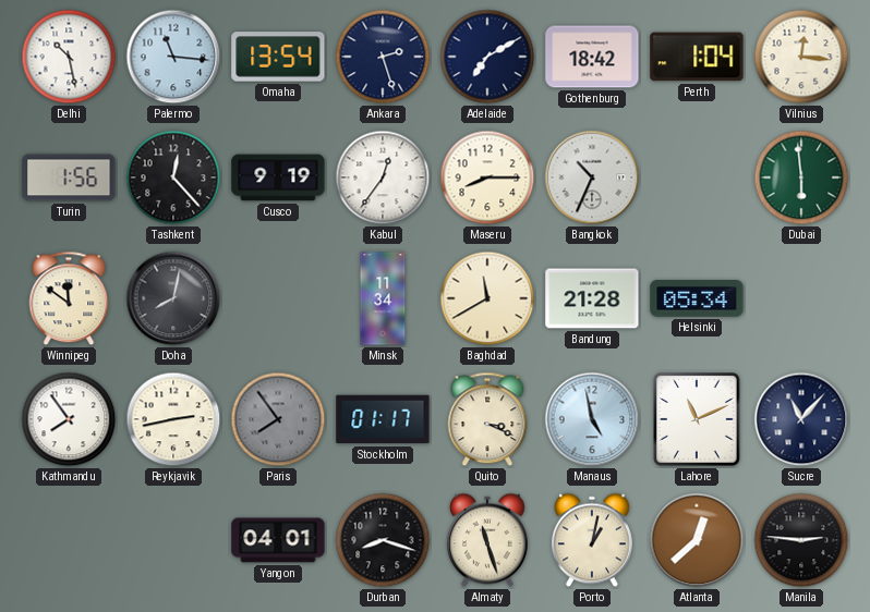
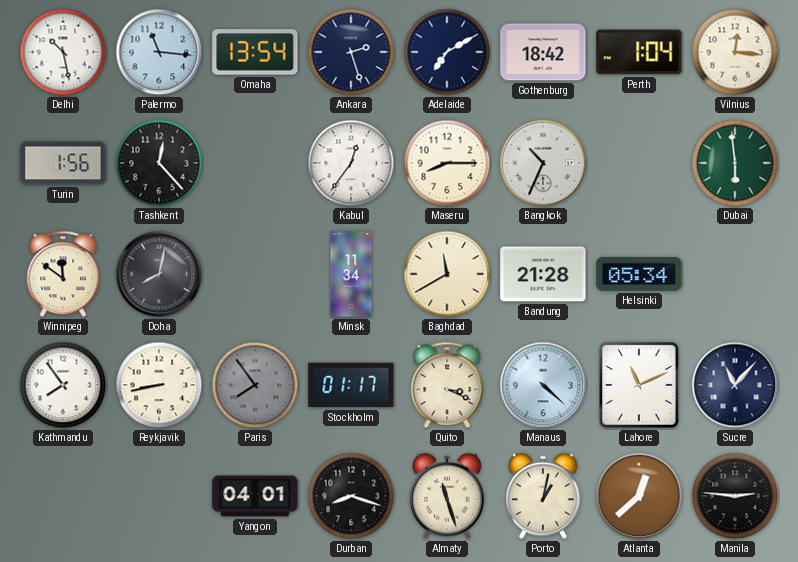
Cusco: 9:19 -> none (278, 178)
Reykjavik: 2:43 -> 8:43 (159, 385)
Manaus: 4:58 -> 4:22 (543, 385)
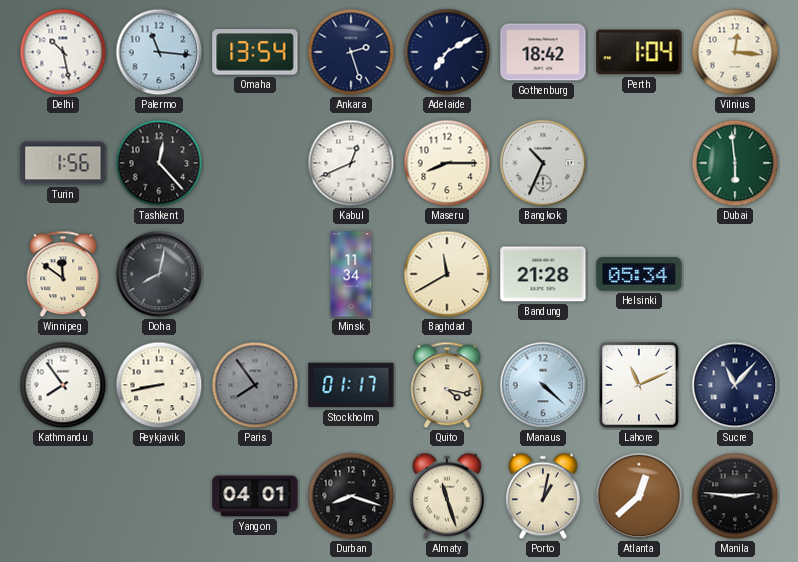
Kabul: 12:36 -> 12:41 (351, 163)
Quito: 3:19 -> 4:17 (447, 385)
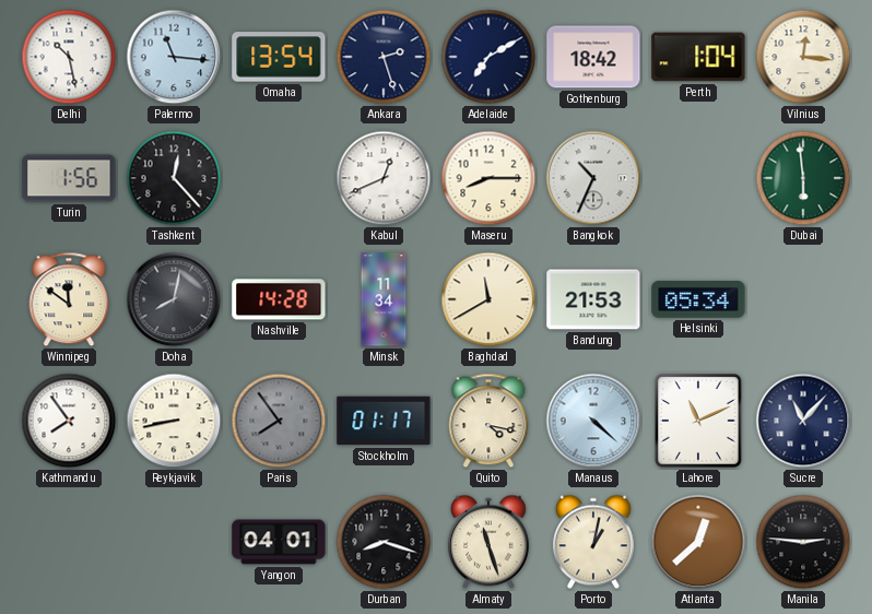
Nashville: none -> 14:28 (279, 299)
Bandung: 21:28 -> 21:53 (593, 299)
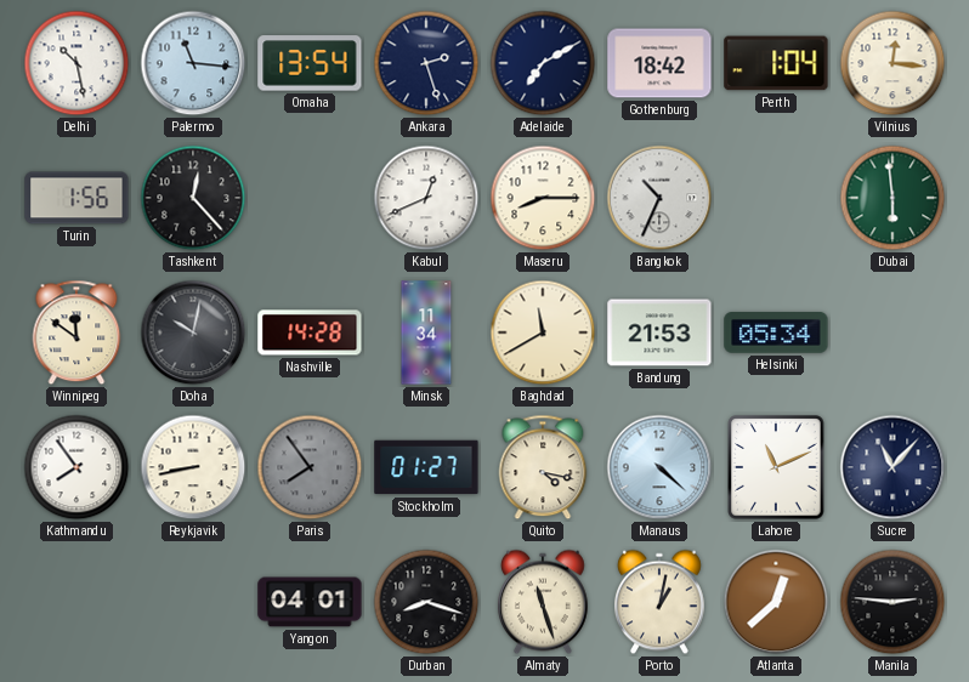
Doha: 8:02 -> 10:02 (193, 333)
Stockholm: 01:17 -> 01:27 (426, 467)
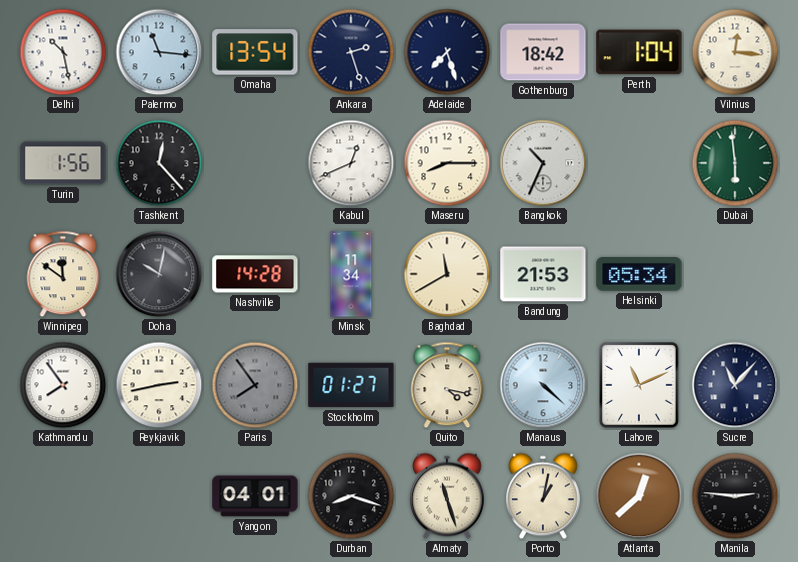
Adelaide: 7:10 -> 7:27 (447, 52)
Reykjavik: 8:43 -> 2:43 (159, 385)
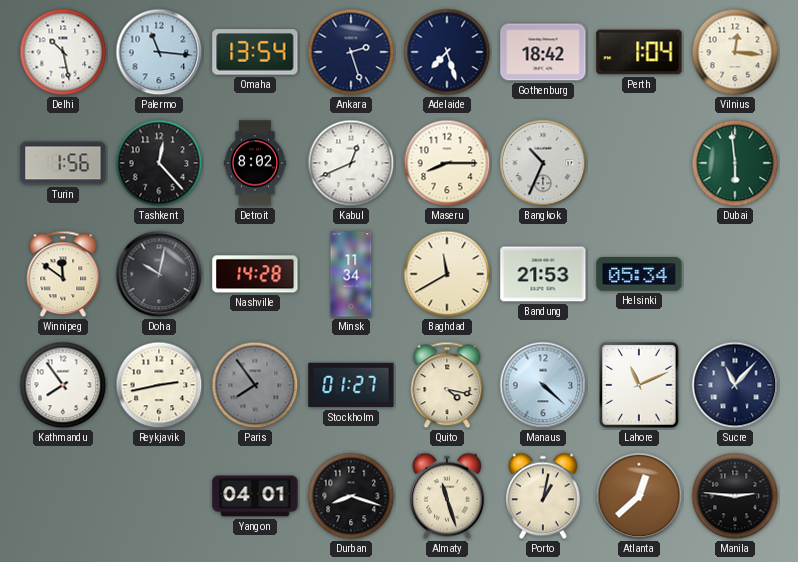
Detroit: none -> 8:02 (255, 163)
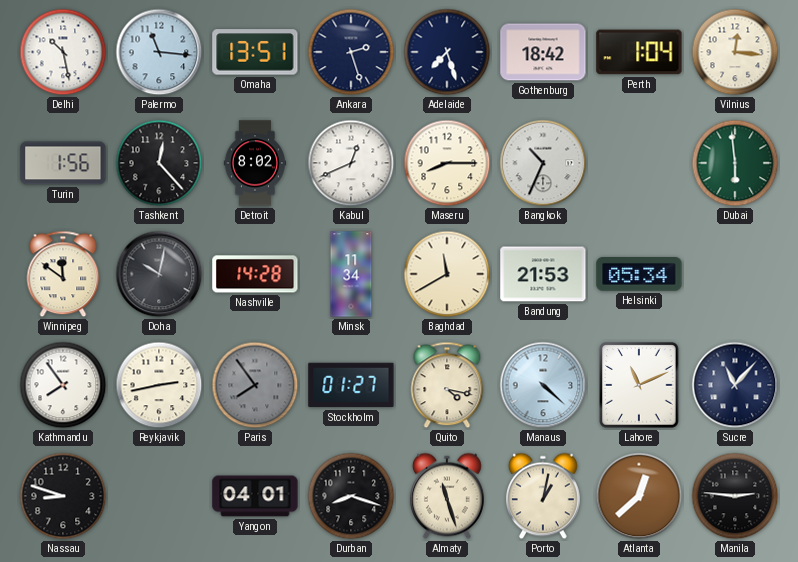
Omaha: 13:54 -> 13:51 (255, 52)
Nassau: none -> 8:48 (63, 496)
